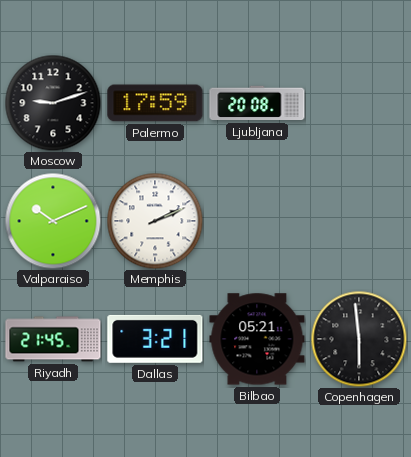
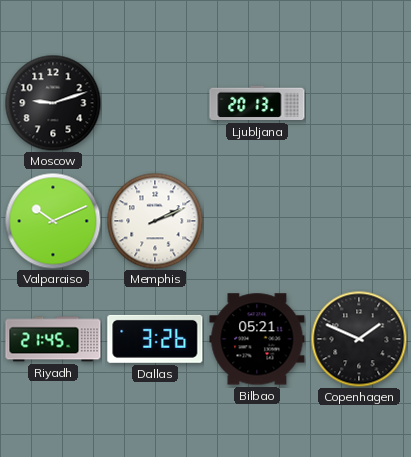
Palermo: 17:59 -> none (155, 103)
Ljubljana: 20:08 -> 20:13 (257, 103)
Dallas: 3:21 -> 3:26 (155, 339)
Copenhagen: 5:59 -> 1:49 (359, 339)
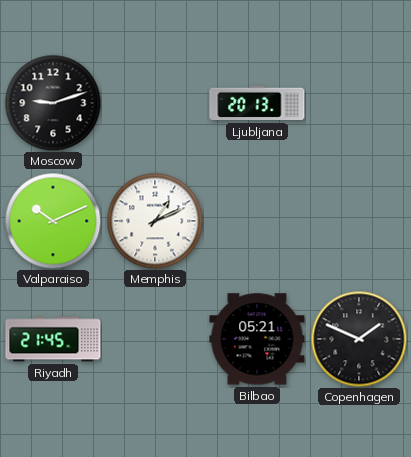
Memphis: 2:11 -> 1:11 (155, 221)
Dallas: 3:26 -> none (155, 339)
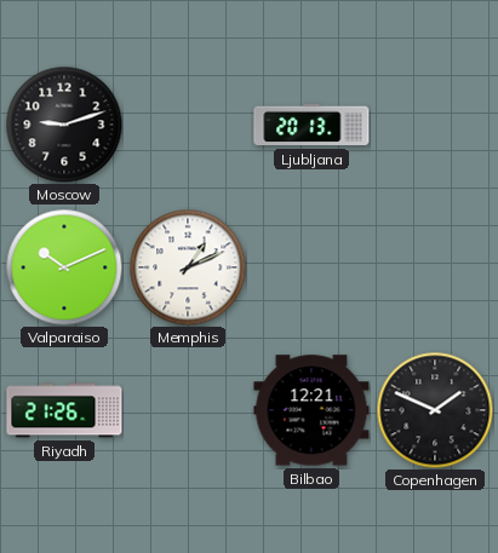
Riyadh: 21:45 -> 21:26 (64, 410)
Bilbao: 05:21 -> 12:21 (311, 410)
